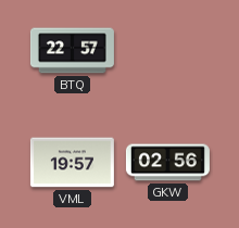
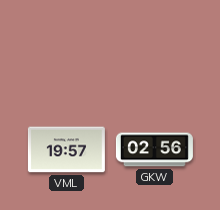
BTQ: 22:57 -> none (72, 51)
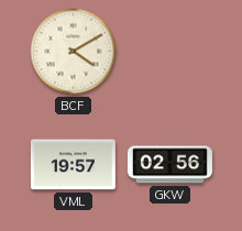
BCF: none -> 4:10 (74, 52)
